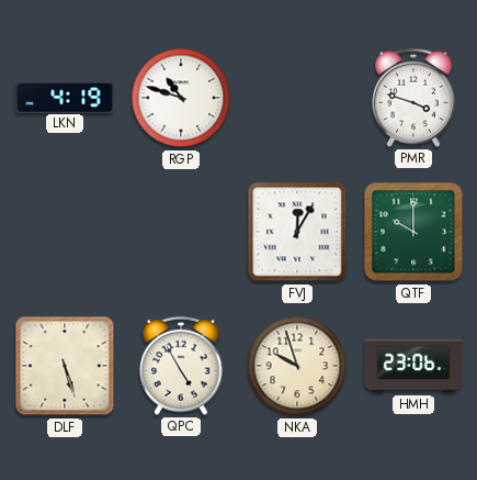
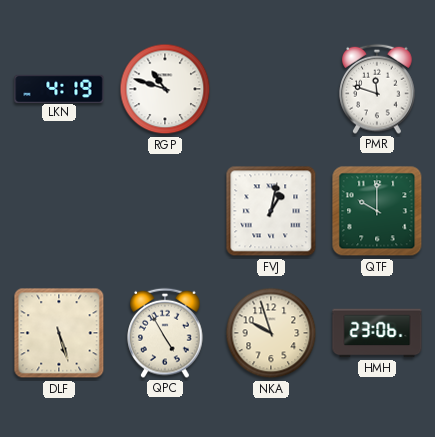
PMR: 3:48 -> 11:48 (377, 89)
FVJ: 12:05 -> 1:02 (271, 211)
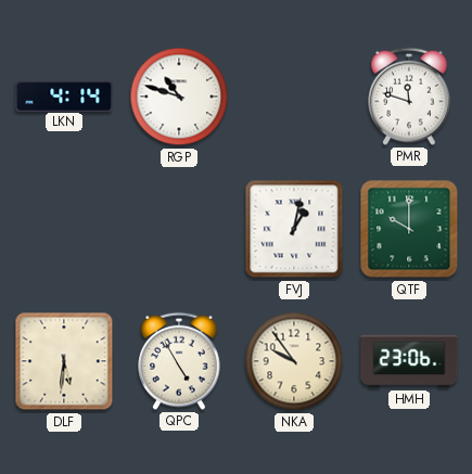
LKN: 4:19 -> 4:14 (64, 95)
DLF: 5:27 -> 5:31 (64, 361)
NKA: 9:57 -> 9:54 (294, 361)
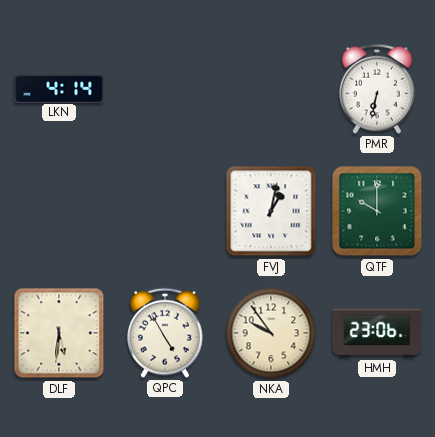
RGP: 10:48 -> none (179, 97)
PMR: 11:48 -> 6:32 (377, 89)
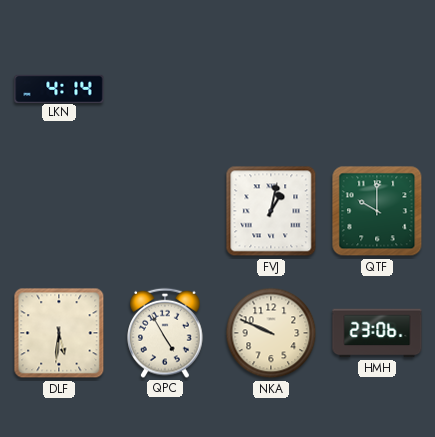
PMR: 6:32 -> none (377, 89)
NKA: 9:54 -> 9:49 (271, 333)
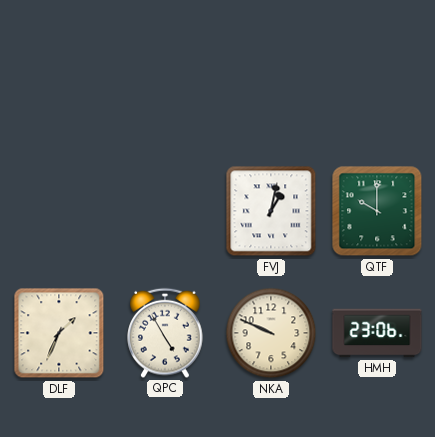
LKN: 4:14 -> none (59, 88)
DLF: 5:31 -> 1:34 (59, 333)
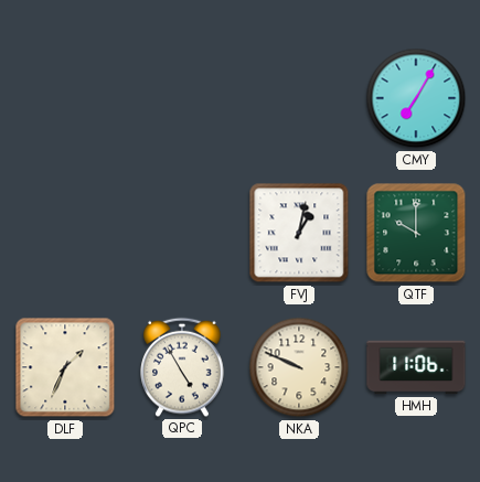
CMY: none -> 7:05 (416, 98)
HMH: 23:06 -> 11:06 (416, 367)
